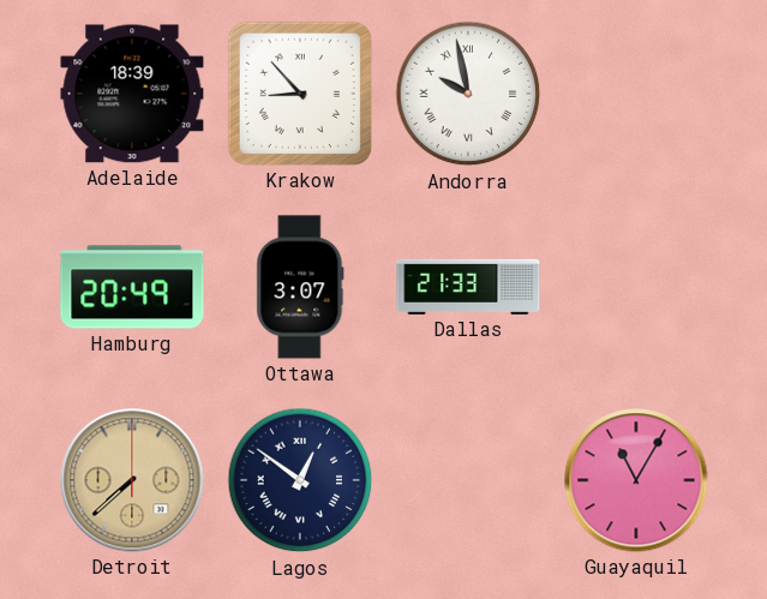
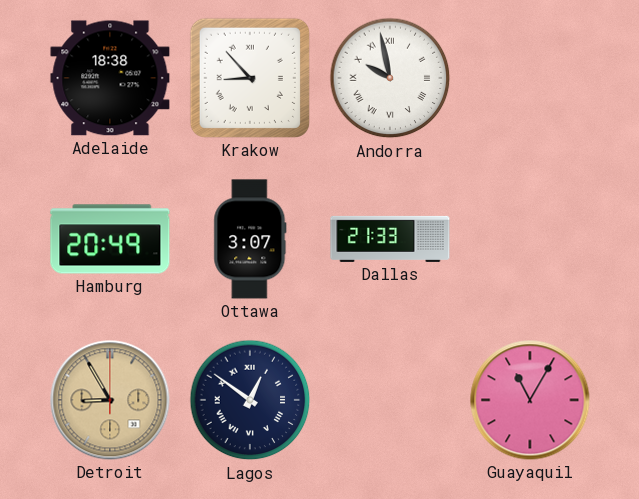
Adelaide: 18:39 -> 18:38 (110, 78)
Detroit: 7:38 -> 8:55 (110, 400)
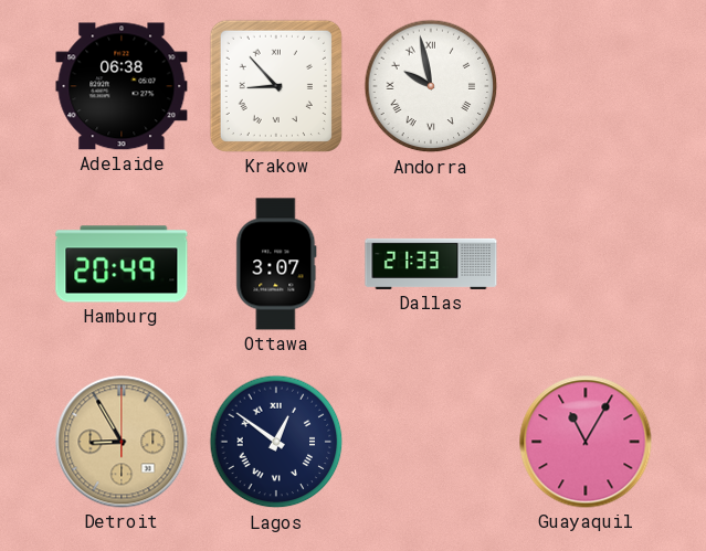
Adelaide: 18:38 -> 06:38 (122, 86)
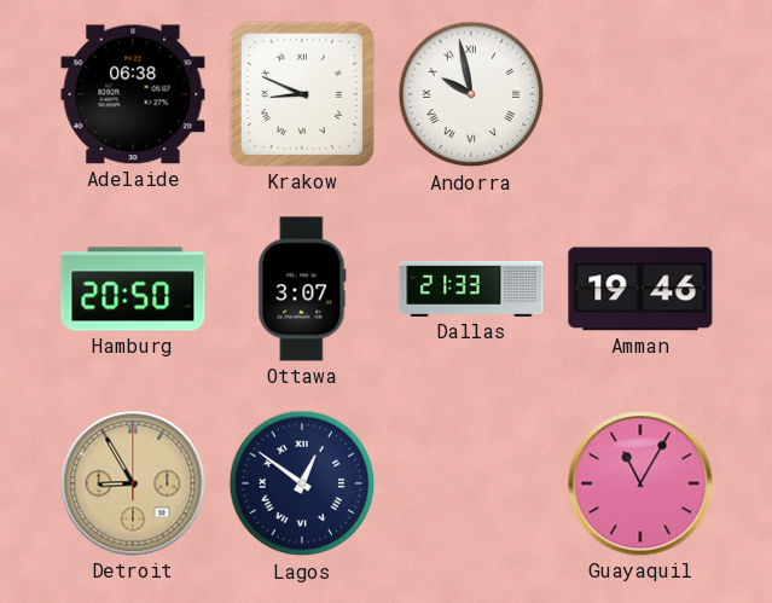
Krakow: 8:53 -> 8:49 (302, 94)
Hamburg: 20:49 -> 20:50 (133, 289)
Amman: none -> 19:46 (640, 289)
